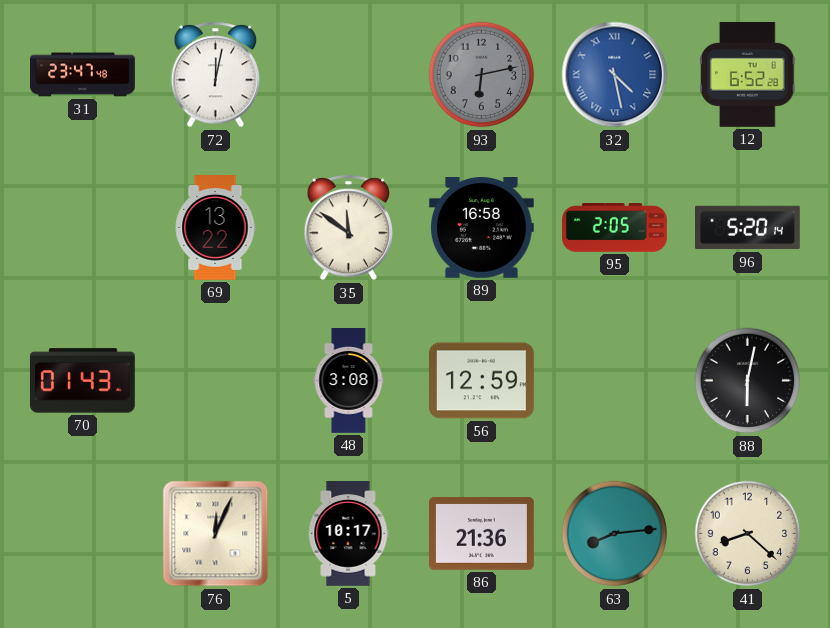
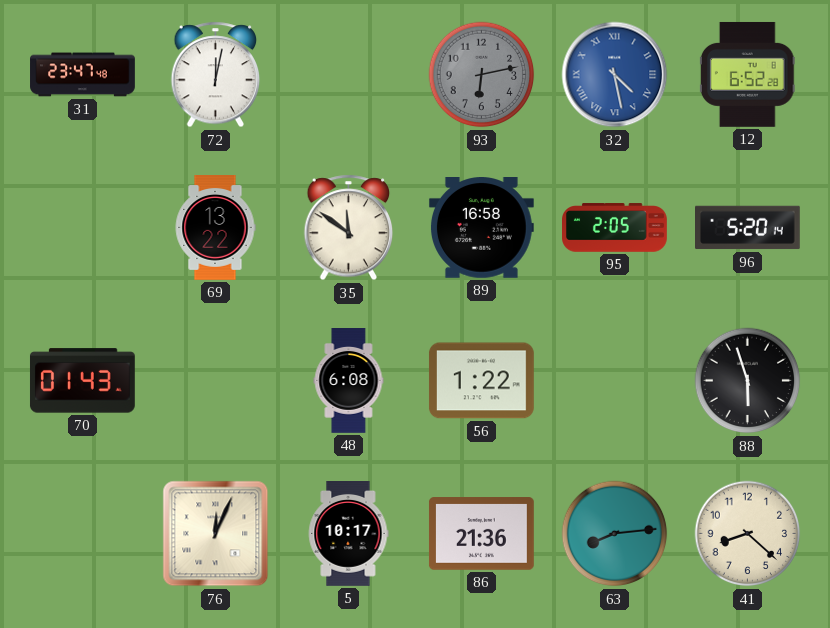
48: 3:08 -> 6:08 (349, 381)
56: 12:59 -> 1:22 (481, 381)
88: 6:02 -> 5:57 (748, 381)
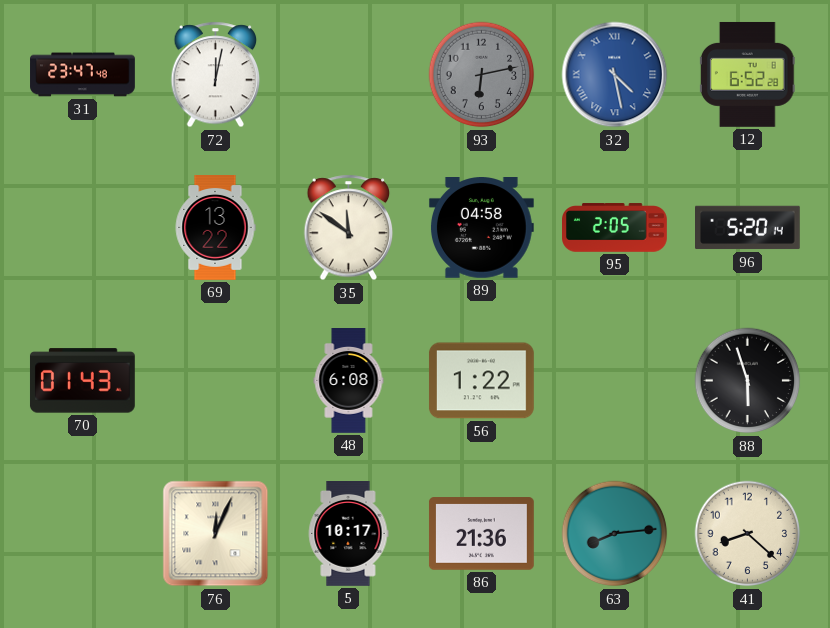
89: 16:58 -> 04:58 (481, 228)
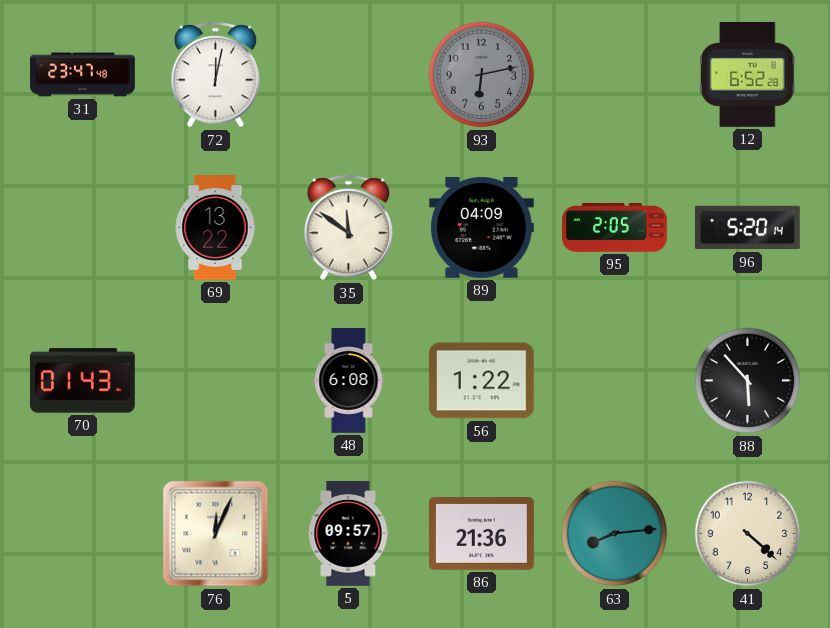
32: 4:28 -> none (615, 75)
89: 04:58 -> 04:09 (481, 228)
88: 5:57 -> 5:53 (748, 381)
5: 10:17 -> 09:57 (348, 534)
41: 8:22 -> 4:22 (748, 534)
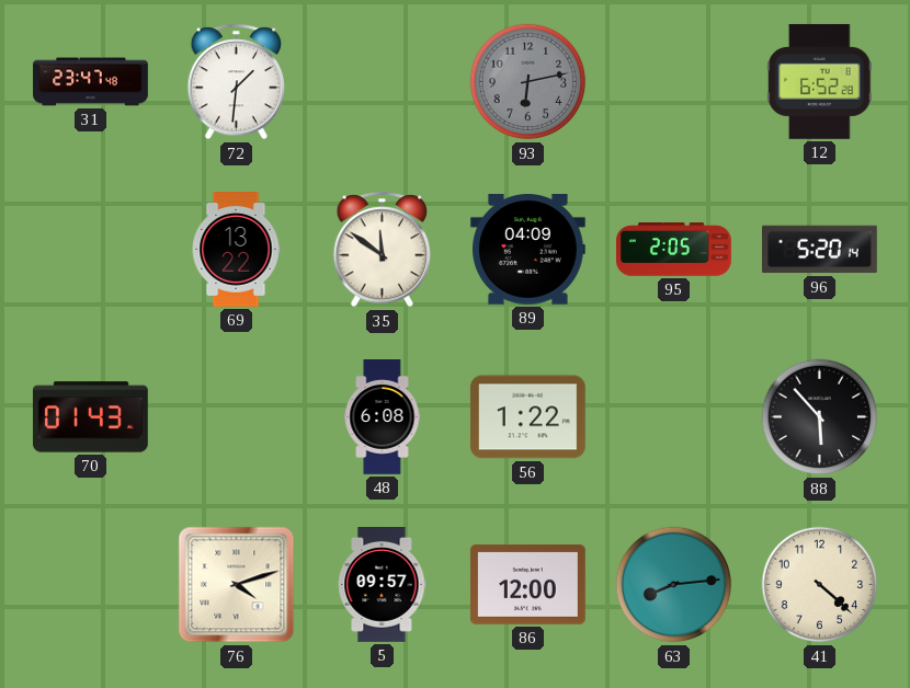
72: 12:02 -> 1:31 (237, 82)
76: 12:04 -> 4:12 (237, 585)
86: 21:36 -> 12:00 (527, 585)
